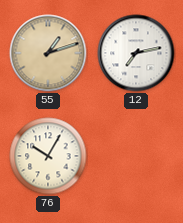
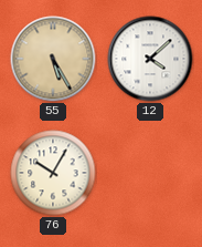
55: 1:12 -> 5:25 (53, 59)
12: 7:13 -> 4:08 (150, 59)
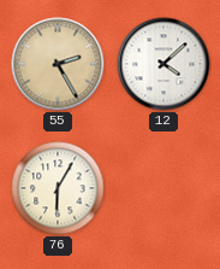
55: 5:25 -> 2:25 (58, 64)
76: 10:05 -> 6:05 (58, 188)
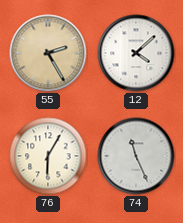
74: none -> 11:26 (136, 156)
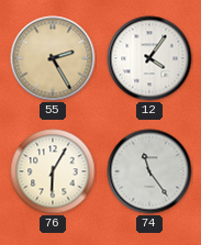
12: 4:08 -> 4:06 (149, 58)
74: 11:26 -> 11:24 (149, 171)
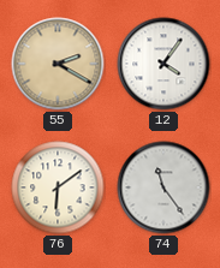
55: 2:25 -> 2:20 (58, 64)
76: 6:05 -> 6:09 (58, 187)
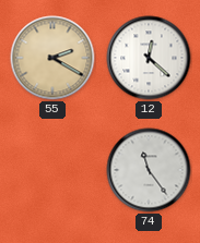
12: 4:06 -> 12:22 (149, 58)
76: 6:09 -> none (58, 187)
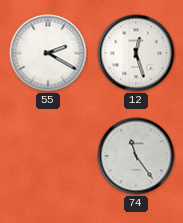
55 dial: champagne -> white (48, 53)
12: 12:22 -> 12:27 (136, 53)
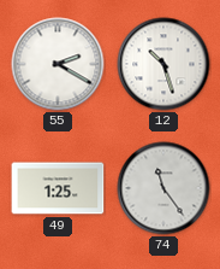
12: 12:27 -> 10:27 (163, 64)
49: none -> 1:25 (58, 188)
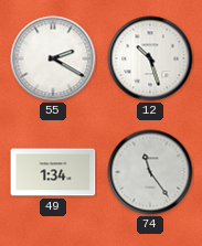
49: 1:25 -> 1:34 (53, 172)
